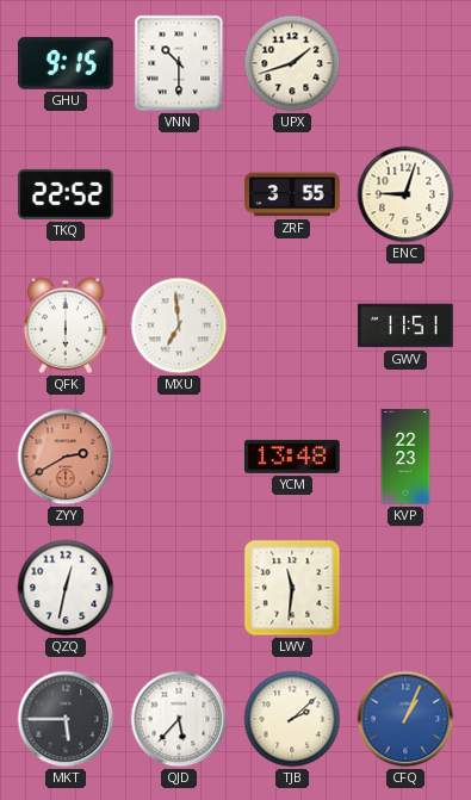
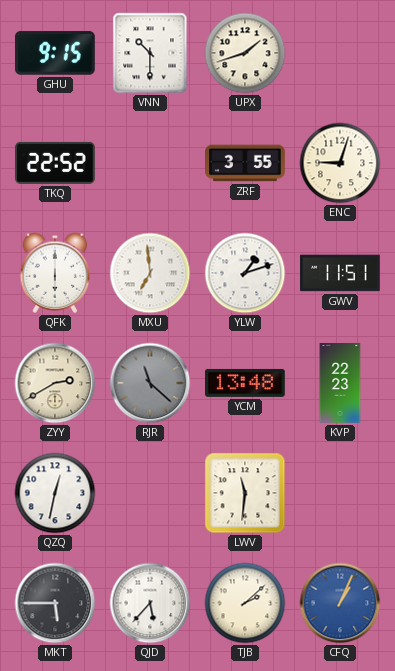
YLW: none -> 1:12 (245, 273)
ZYY dial: salmon -> cream (55, 383)
RJR: none -> 11:22 (150, 383)
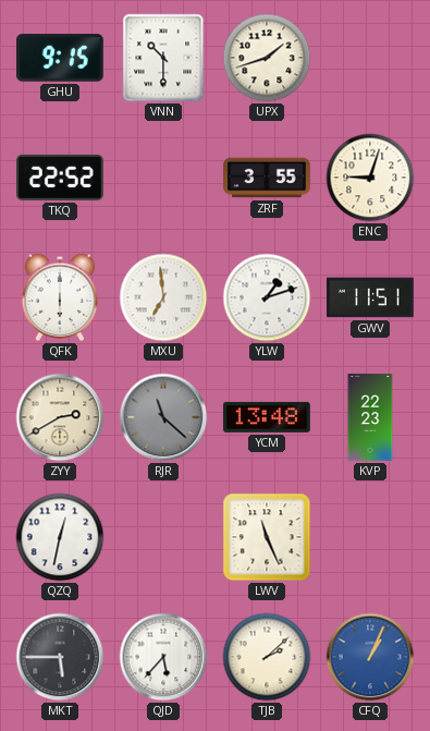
LWV: 11:31 -> 11:26 (267, 537)
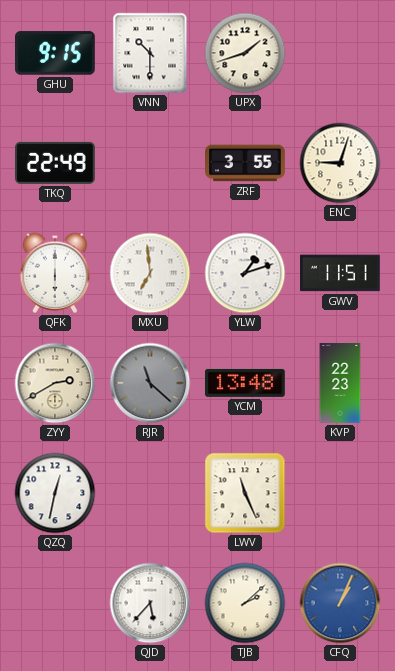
TKQ: 22:52 -> 22:49 (56, 163)
MKT: 5:45 -> none (60, 657)
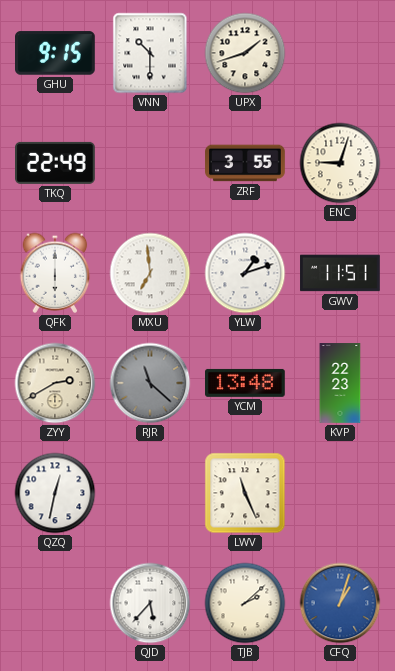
CFQ: 1:04 -> 1:03 (340, 603)
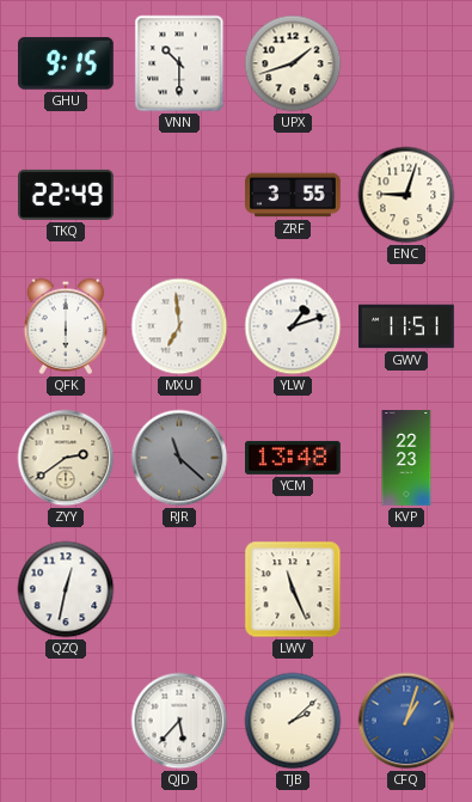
ZYY: 2:40 -> 2:39 (66, 458)
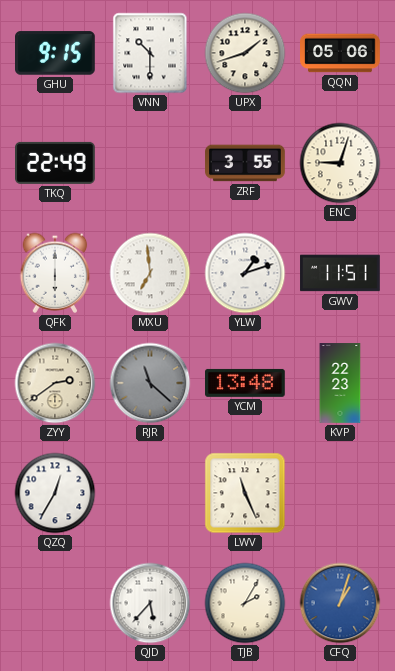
QQN: none -> 05:06 (340, 53)
QZQ: 12:32 -> 12:35 (55, 493)
TJB: 2:08 -> 2:05 (245, 603)
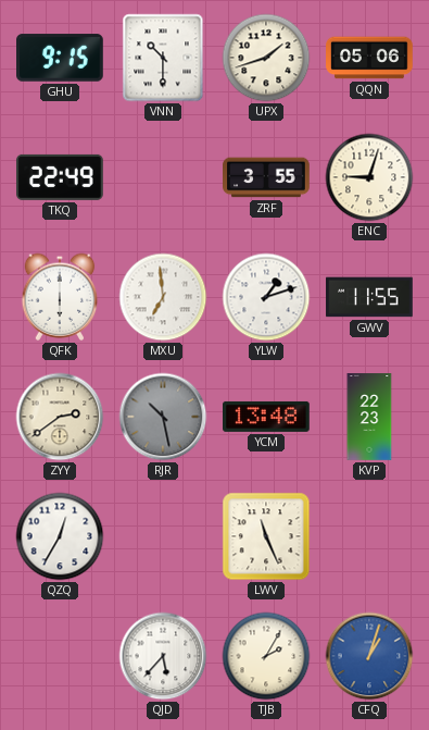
GWV: 11:51 -> 11:55 (369, 297)
RJR: 11:22 -> 10:28 (163, 417)
